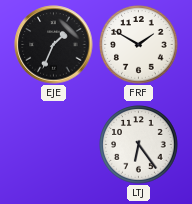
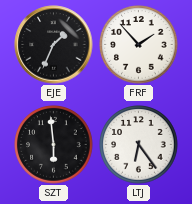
FRF: 1:50 -> 1:53 (139, 45)
SZT: none -> 5:59 (54, 145)
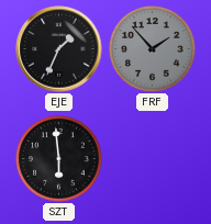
FRF dial: white -> grey (153, 49)
LTJ: 6:24 -> none (139, 145)
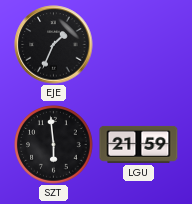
FRF: 1:53 -> none (153, 49)
LGU: none -> 21:59 (139, 144)
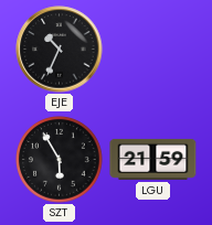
EJE: 1:34 -> 10:34 (60, 50)
SZT: 5:59 -> 5:55 (60, 160)
